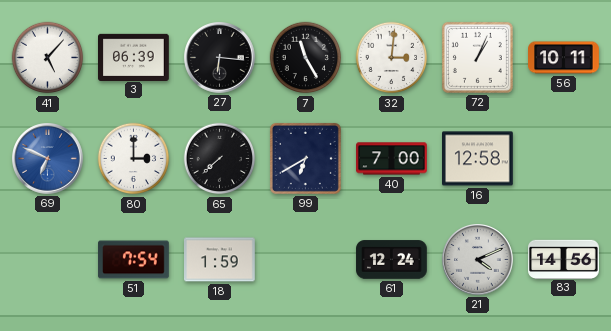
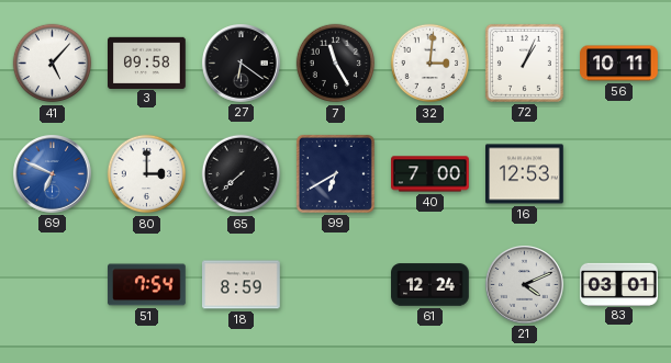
3: 06:39 -> 09:58 (147, 63)
27: 6:16 -> 6:21 (242, 64)
16: 12:58 -> 12:53 (525, 174)
18: 1:59 -> 8:59 (242, 285)
83: 14:56 -> 03:01 (619, 284)
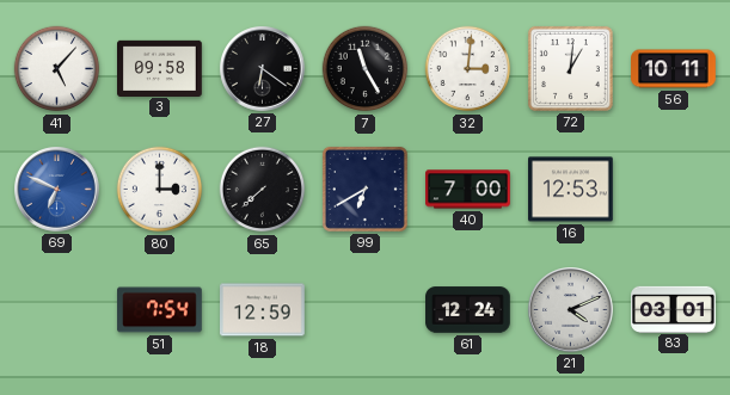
72: 1:04 -> 1:01 (570, 68)
18: 8:59 -> 12:59 (263, 310)
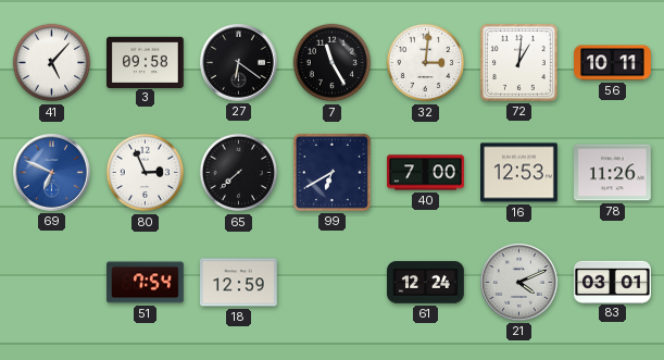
80: 3:00 -> 2:56 (146, 173)
78: none -> 11:26 (613, 173)
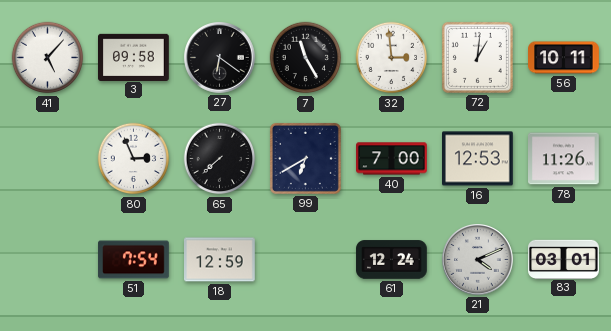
32: 3:01 -> 2:59 (392, 58)
69: 6:49 -> none (52, 173)
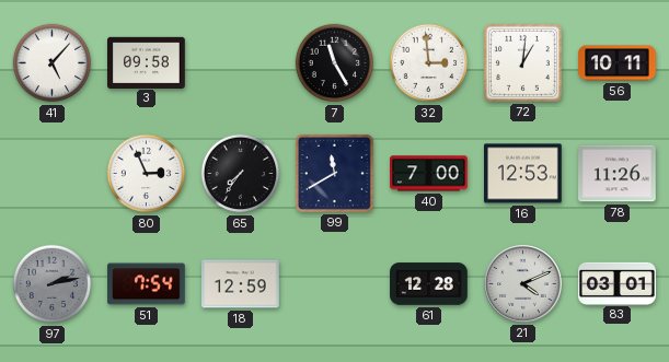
27: 6:21 -> none (220, 58)
65: 7:38 -> 7:36 (241, 174)
99: 6:40 -> 11:40 (334, 173)
97: none -> 2:13 (53, 284)
61: 12:24 -> 12:28 (429, 284)
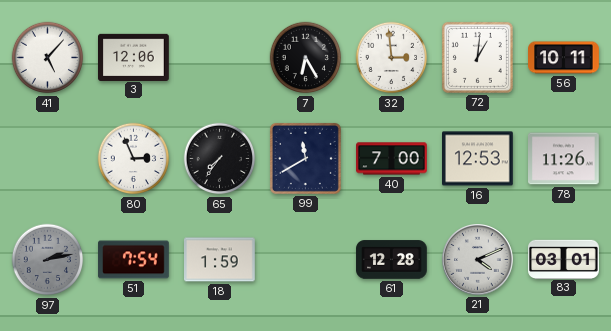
3: 09:58 -> 12:06 (134, 57)
7: 11:25 -> 6:25 (306, 58)
18: 12:59 -> 1:59 (220, 260)
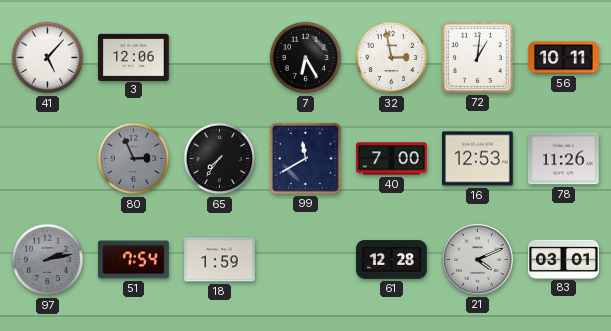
32: 2:59 -> 2:58 (392, 58)
80 dial: white -> grey (134, 159)
